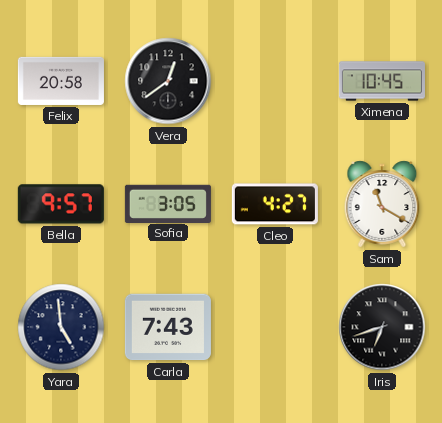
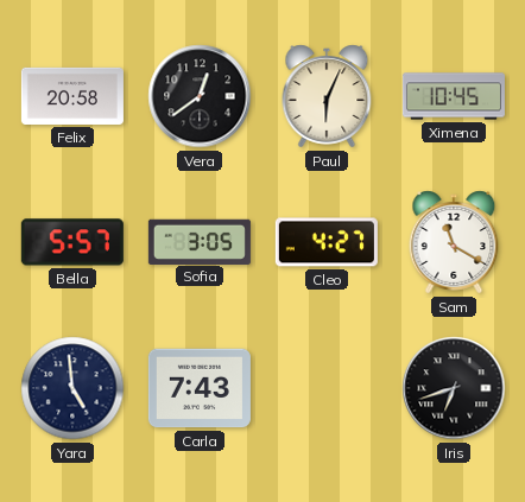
Paul: none -> 6:04 (327, 96)
Bella: 9:57 -> 5:57 (72, 242)
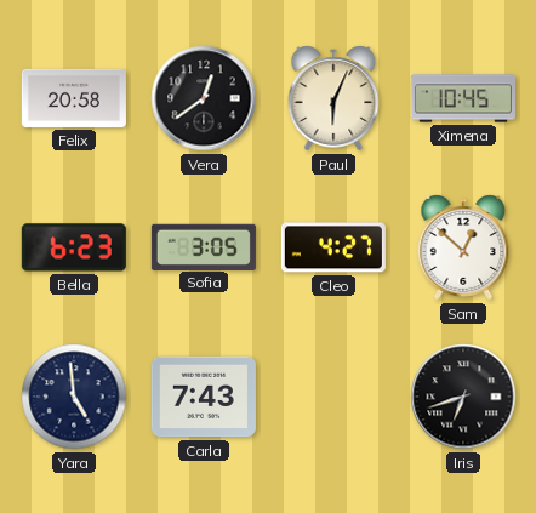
Bella: 5:57 -> 6:23 (74, 247)
Sam: 11:20 -> 12:52 (463, 247)
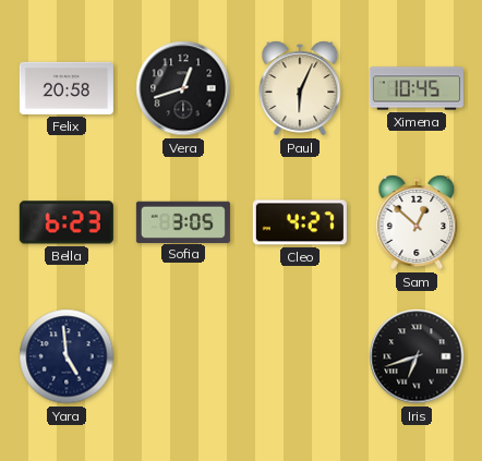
Vera: 12:39 -> 12:42 (183, 88)
Carla: 7:43 -> none (204, 397)
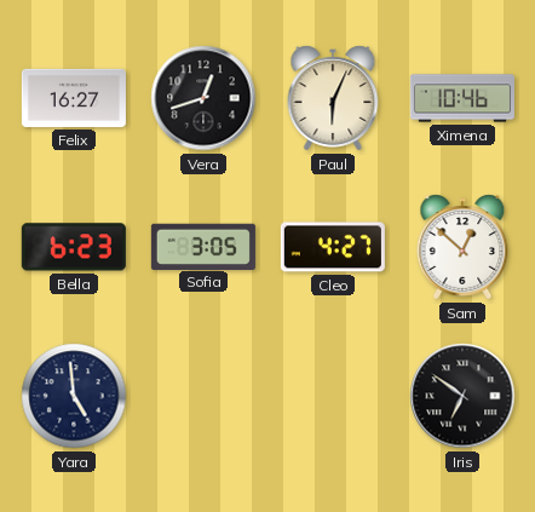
Felix: 20:58 -> 16:27 (74, 98)
Ximena: 10:45 -> 10:46 (462, 98)
Iris: 6:42 -> 6:51 (462, 396)
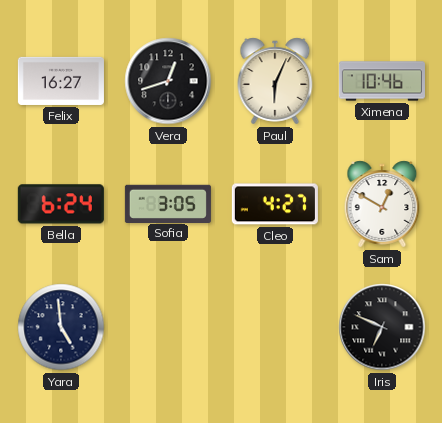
Bella: 6:23 -> 6:24 (61, 204)
Sam: 12:52 -> 12:50 (382, 204)
Iris: 6:51 -> 6:49 (382, 327)
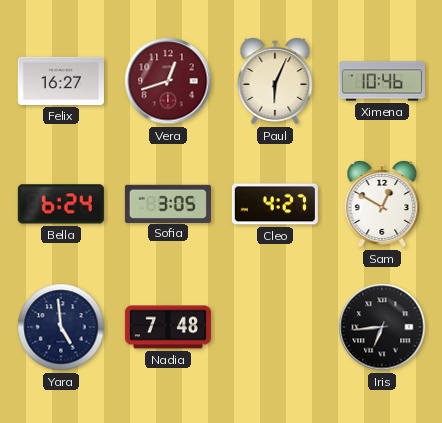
Vera dial: black -> burgundy (168, 81)
Nadia: none -> 7:48 (168, 327)
Iris: 6:49 -> 6:44 (382, 327)
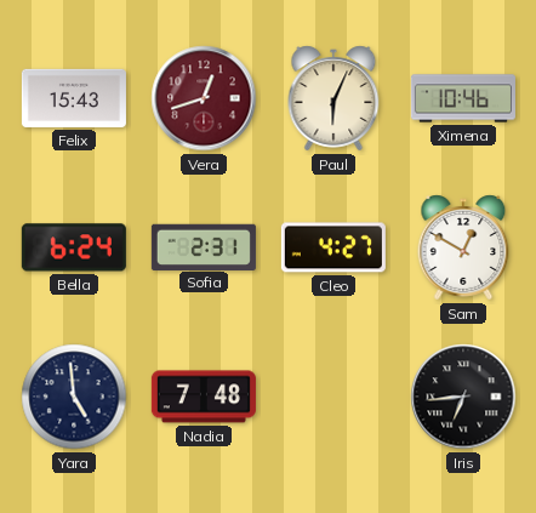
Felix: 16:27 -> 15:43 (74, 98)
Sofia: 3:05 -> 2:31 (204, 246)
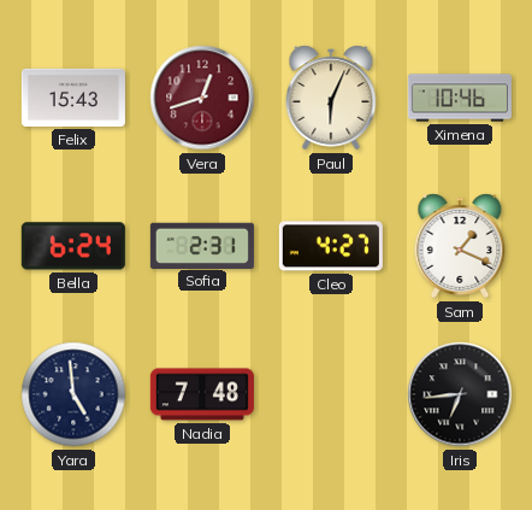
Sam: 12:50 -> 1:19 (460, 246)
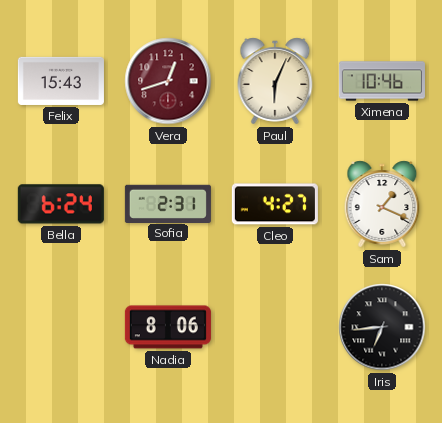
Yara: 4:59 -> none (73, 394)
Nadia: 7:48 -> 8:06 (168, 327)
